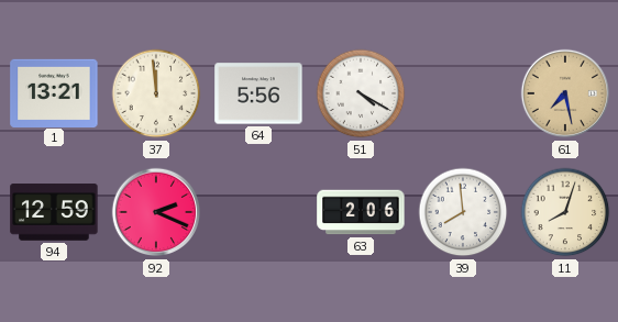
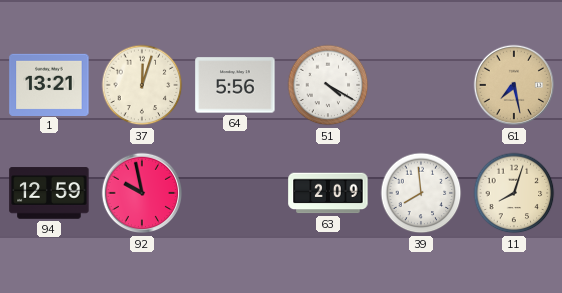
37: 11:59 -> 12:03 (142, 85)
92: 2:19 -> 9:58 (142, 193)
63: 2:06 -> 2:09 (328, 193)
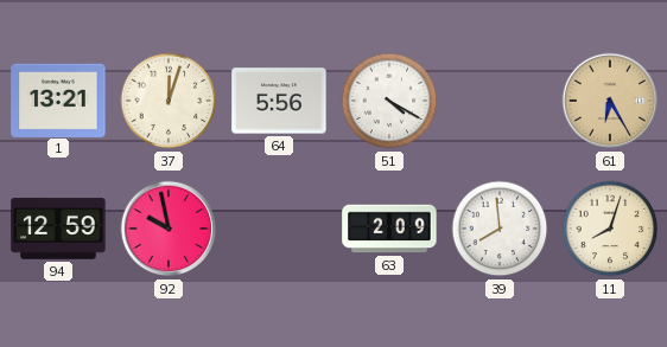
61: 7:28 -> 6:25 (610, 101)
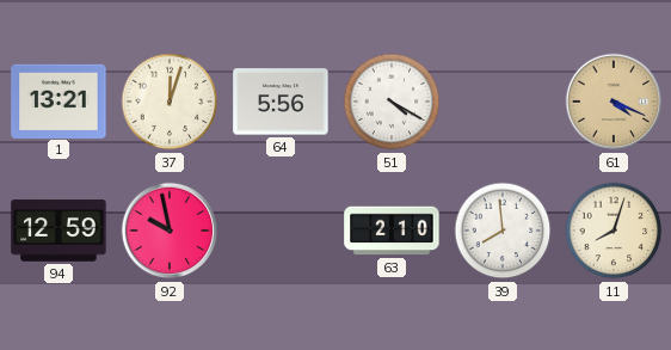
61: 6:25 -> 4:19 (614, 102)
63: 2:09 -> 2:10 (392, 231)
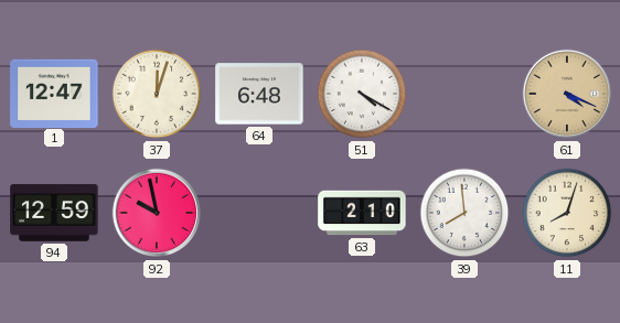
1: 13:21 -> 12:47 (54, 93)
64: 5:56 -> 6:48 (259, 94)
